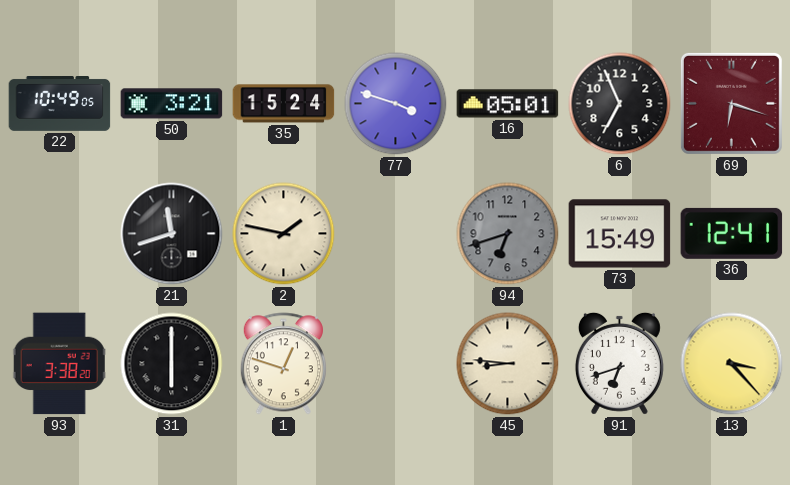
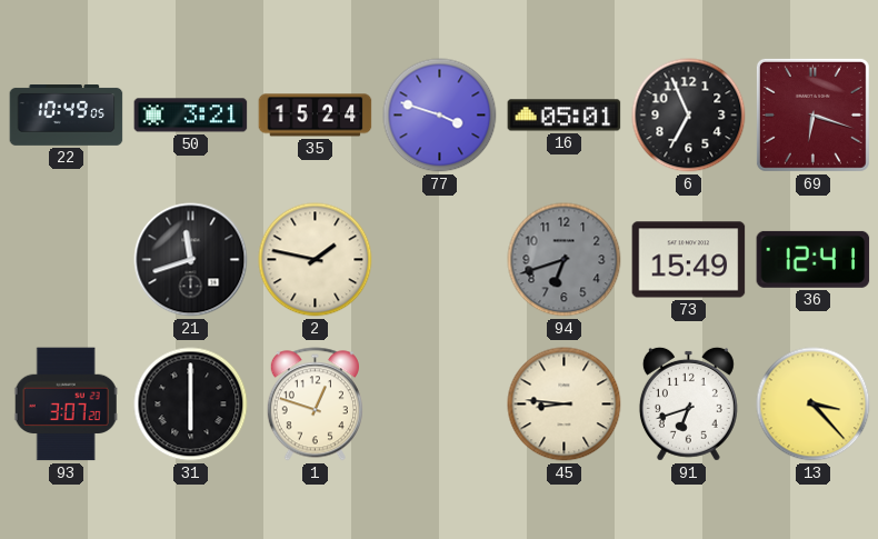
93: 3:38 -> 3:07 (67, 405)
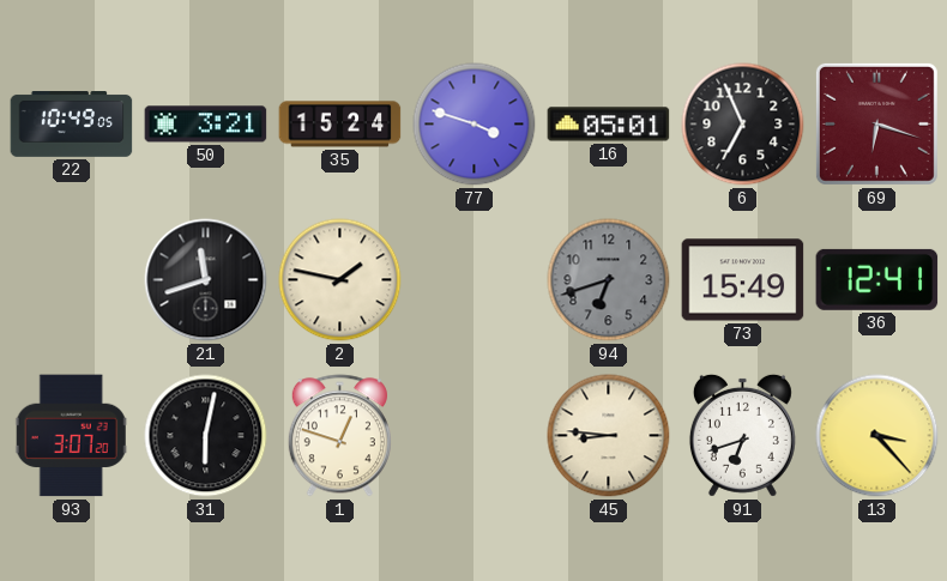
31: 6:00 -> 6:02 (206, 436)
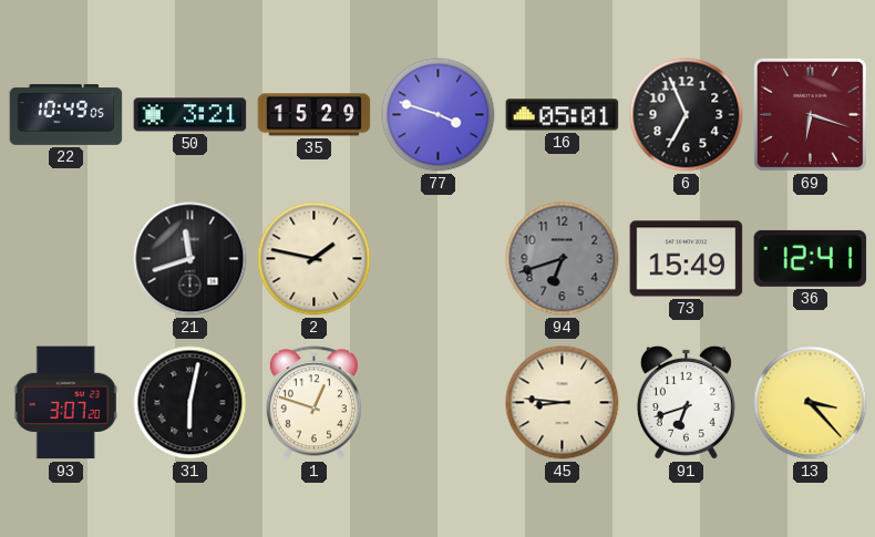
35: 15:24 -> 15:29 (315, 115)
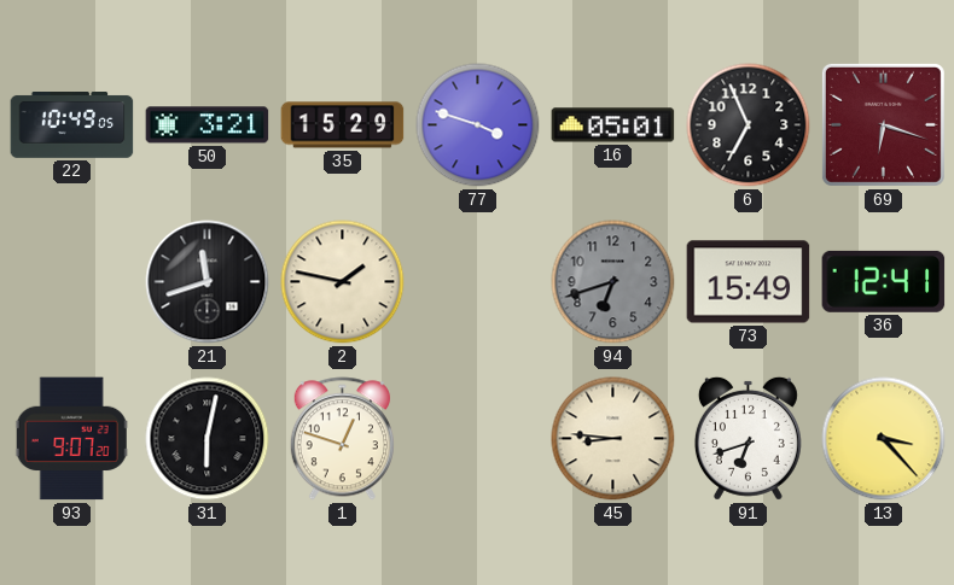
93: 3:07 -> 9:07 (72, 439)
